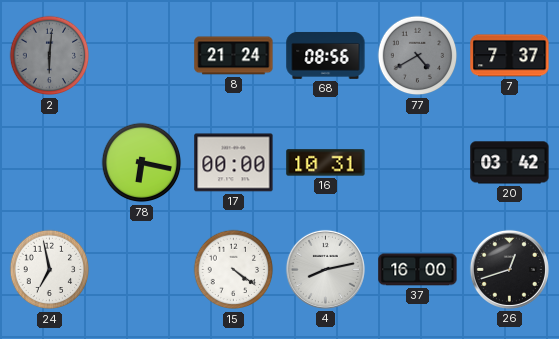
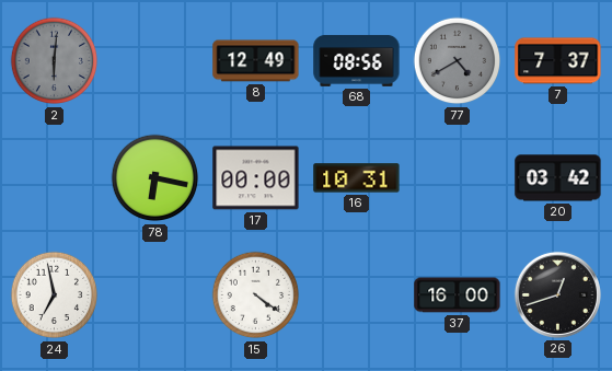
8: 21:24 -> 12:49 (256, 61)
4: 8:13 -> none (325, 269)
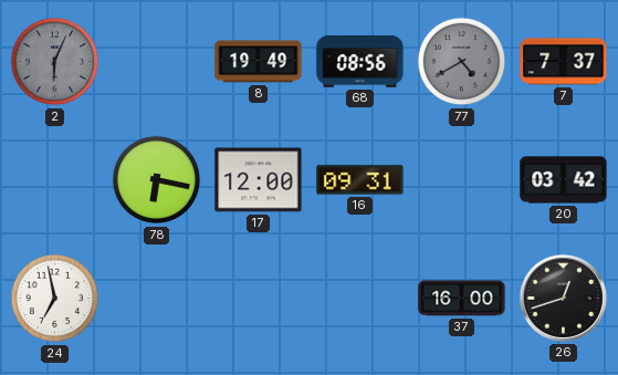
2: 6:01 -> 6:04 (55, 62)
8: 12:49 -> 19:49 (259, 62)
17: 00:00 -> 12:00 (259, 180)
16: 10:31 -> 09:31 (360, 180)
15: 4:21 -> none (256, 295)
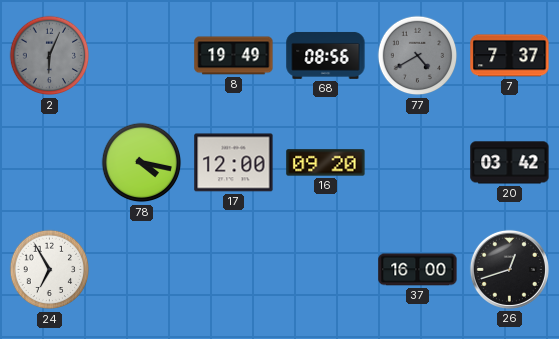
78: 6:17 -> 4:17 (142, 163)
16: 09:31 -> 09:20 (326, 163)
24: 6:58 -> 6:55 (50, 270)
